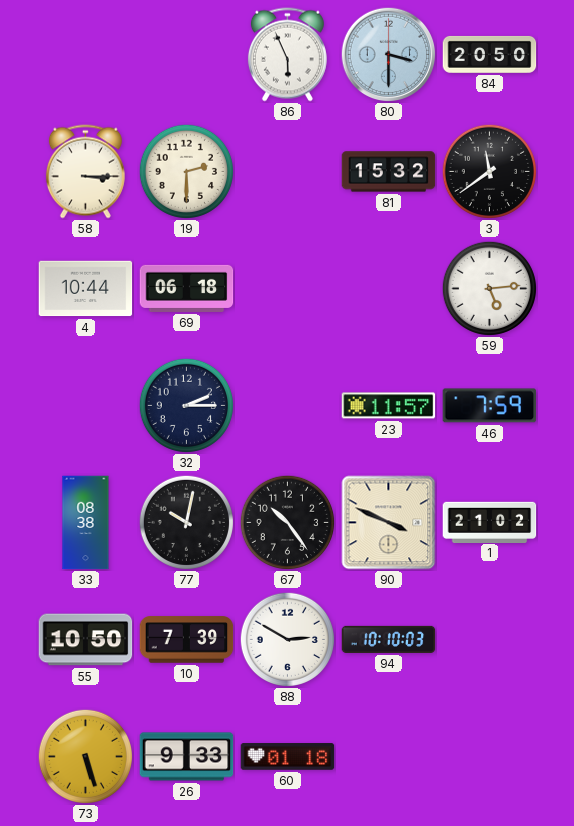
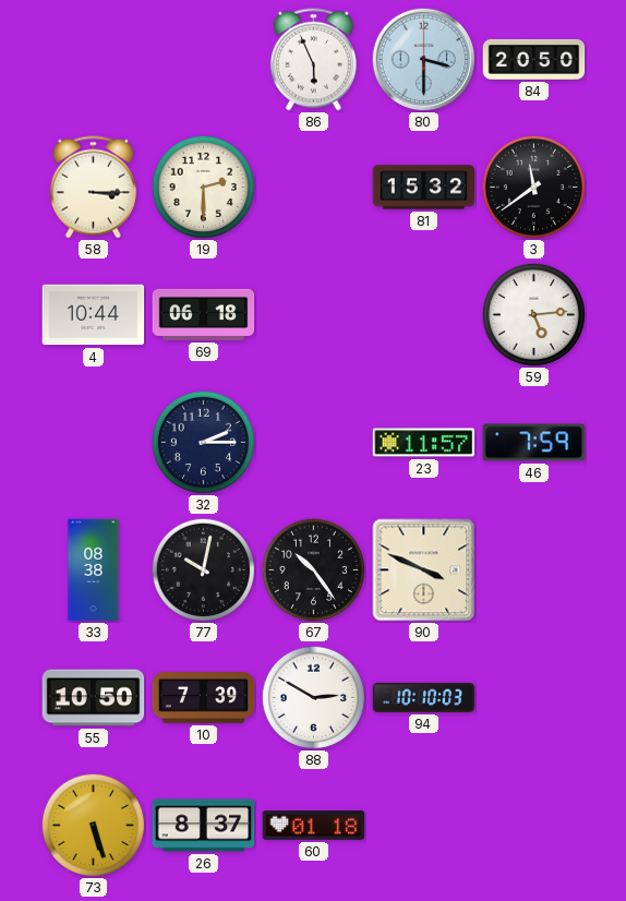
1: 21:02 -> none (490, 522)
26: 9:33 -> 8:37 (204, 826)
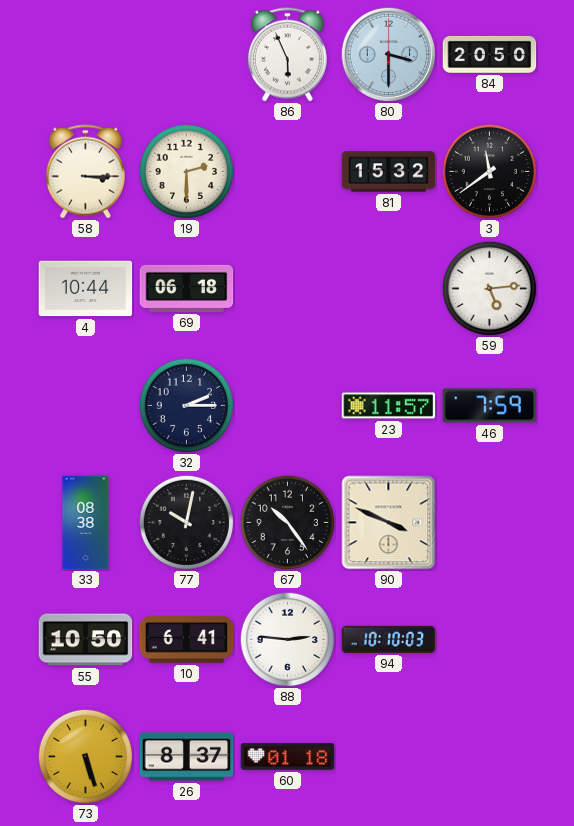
10: 7:39 -> 6:41 (187, 640)
88: 2:50 -> 2:46 (287, 639)
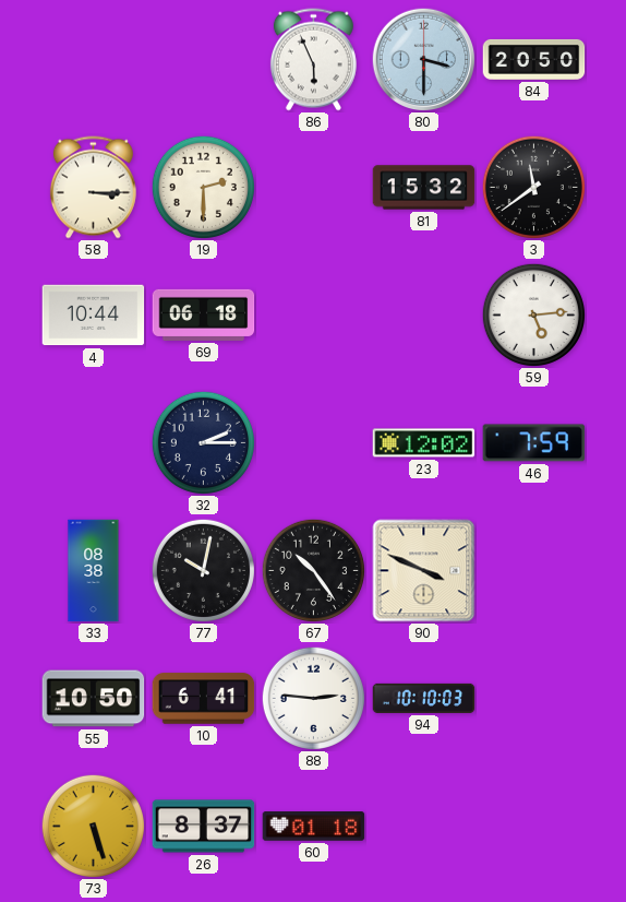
23: 11:57 -> 12:02 (424, 443)
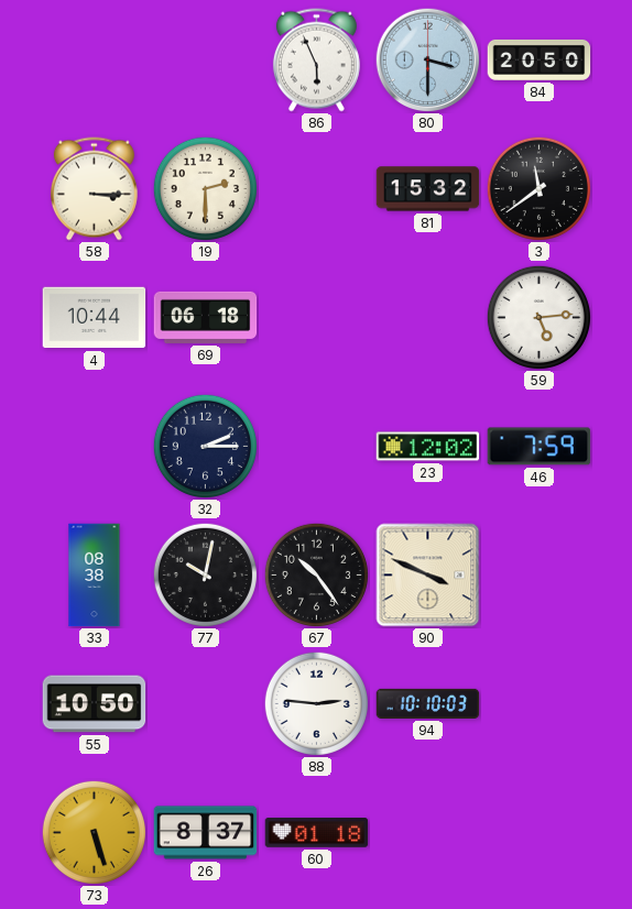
10: 6:41 -> none (204, 699)
